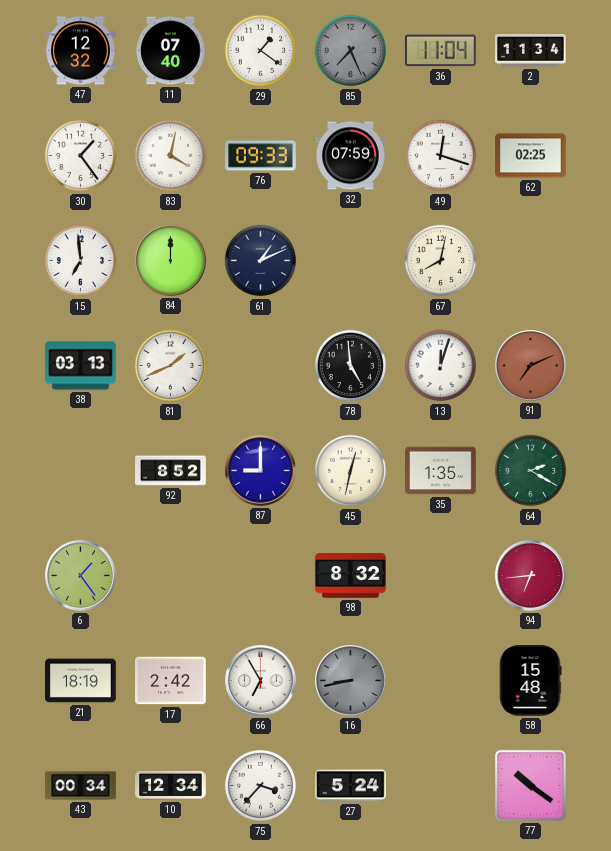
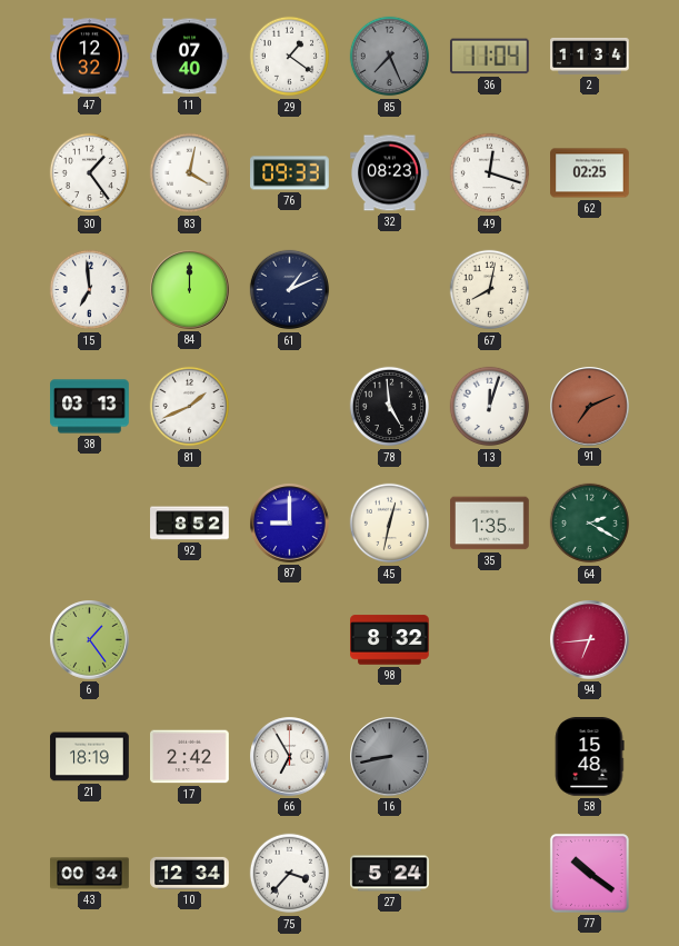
32: 07:59 -> 08:23 (390, 173)
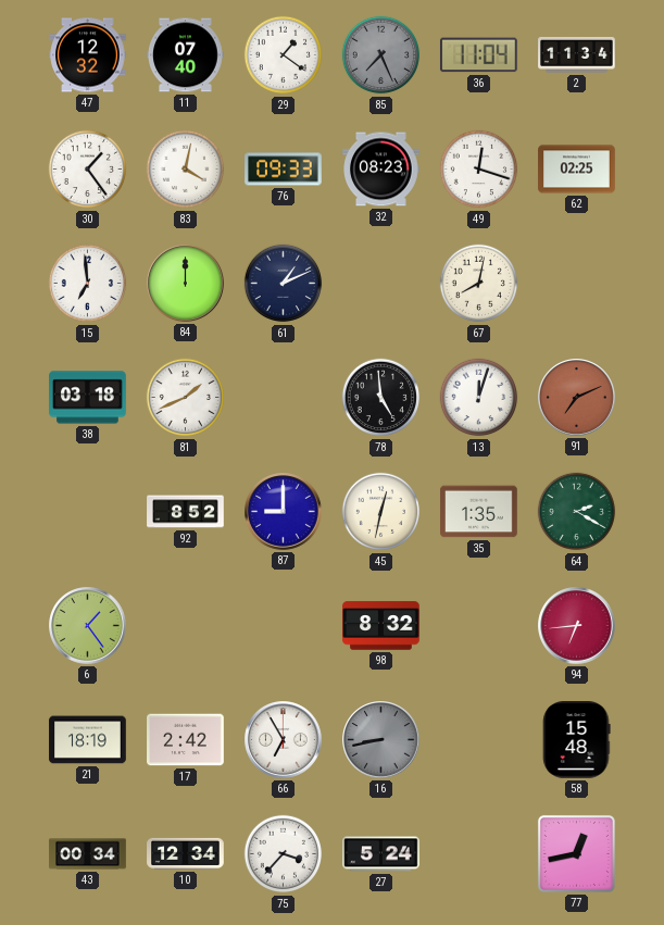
38: 03:13 -> 03:18 (88, 398)
77: 10:21 -> 12:43 (576, 853)
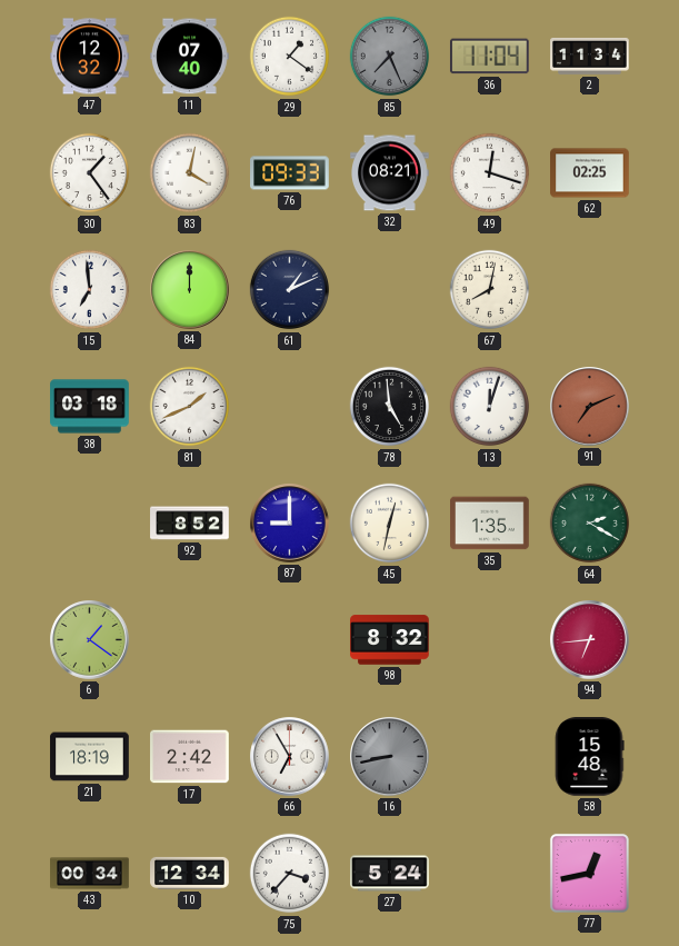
32: 08:23 -> 08:21 (390, 173)
6: 1:24 -> 1:21 (90, 640)
